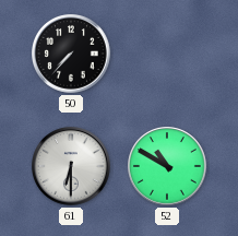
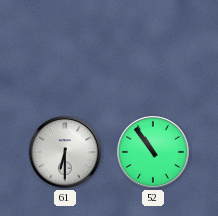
50: 7:37 -> none (72, 55)
52: 10:50 -> 10:54 (154, 153)
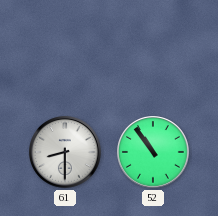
61: 6:30 -> 8:30 (66, 153)
